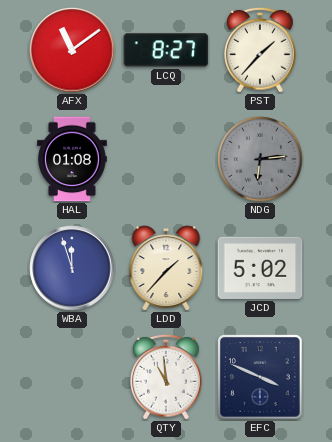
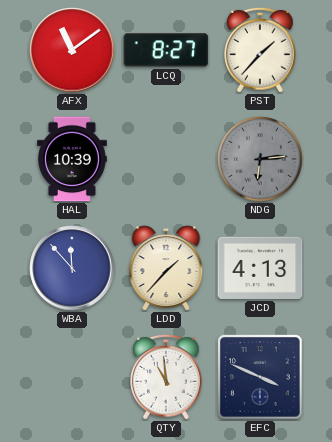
HAL: 01:08 -> 10:39 (73, 159)
WBA: 11:57 -> 11:53 (72, 268)
JCD: 5:02 -> 4:13 (260, 268)
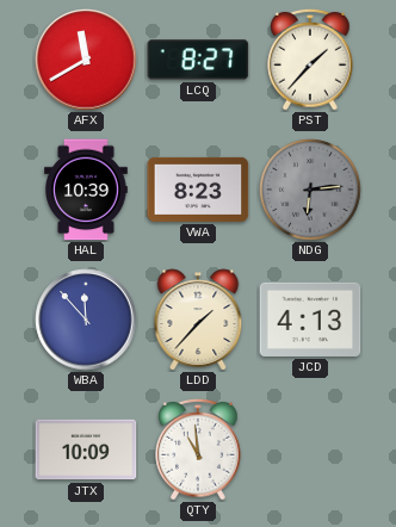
AFX: 11:09 -> 11:40 (86, 60)
VWA: none -> 8:23 (198, 190)
JTX: none -> 10:09 (86, 449)
EFC: 3:49 -> none (261, 378)
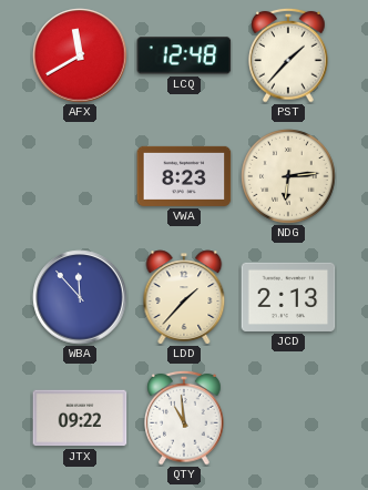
LCQ: 8:27 -> 12:48 (184, 55)
HAL: 10:39 -> none (87, 190)
NDG dial: grey -> cream (288, 176)
JCD: 4:13 -> 2:13 (288, 297)
JTX: 10:09 -> 09:22 (80, 418)
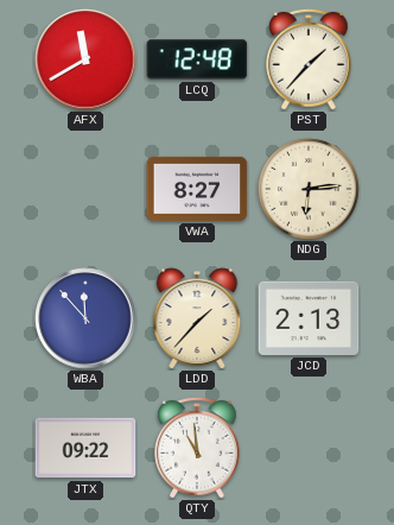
VWA: 8:23 -> 8:27 (197, 189)
